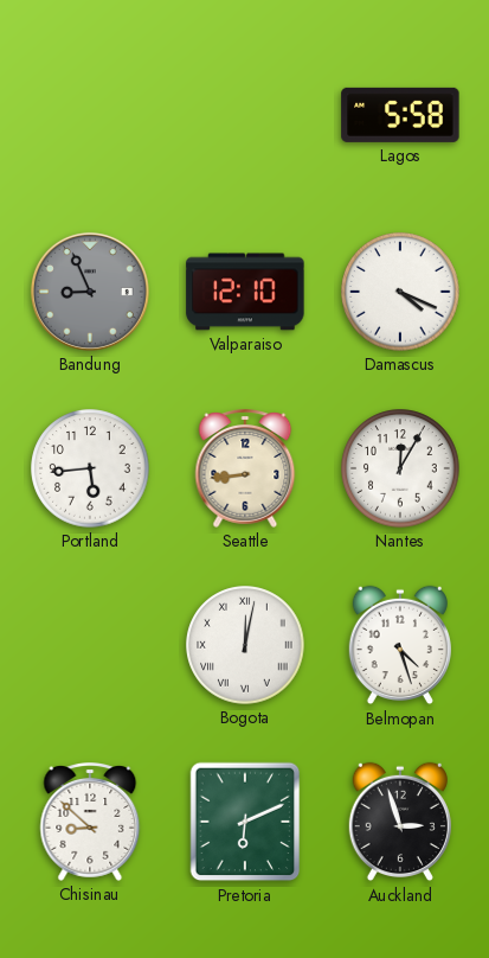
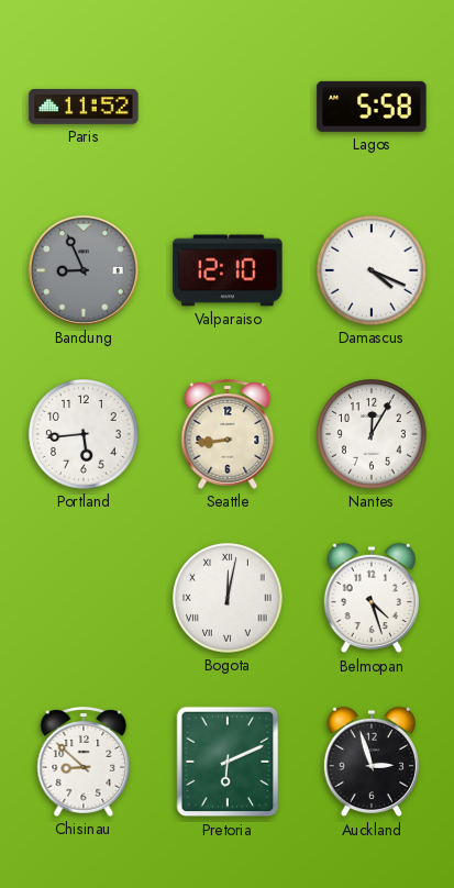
Paris: none -> 11:52 (84, 107)
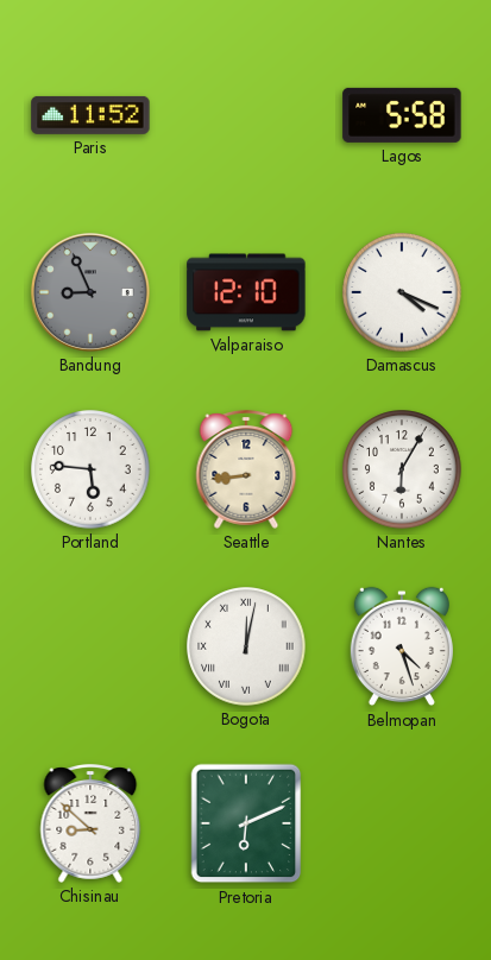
Portland: 5:44 -> 5:46 (90, 469)
Nantes: 12:05 -> 6:05 (402, 469)
Auckland: 2:57 -> none (372, 762)
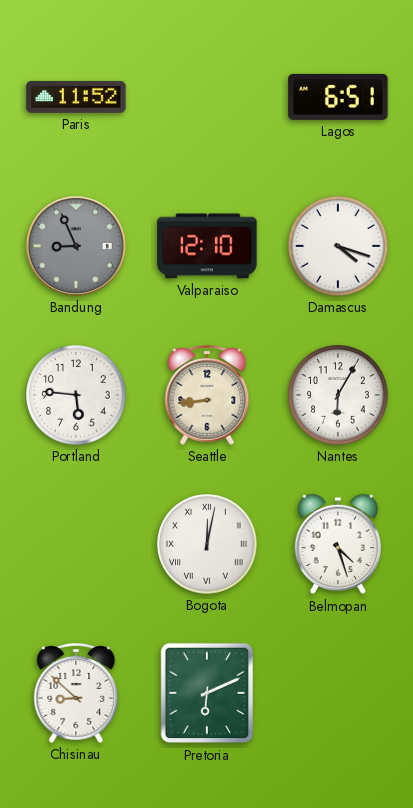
Lagos: 5:58 -> 6:51 (338, 97)
Damascus: 4:19 -> 4:18 (338, 246)
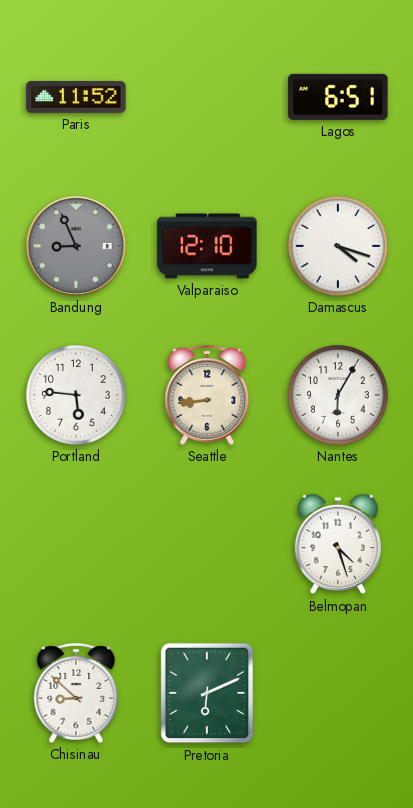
Bogota: 12:02 -> none (207, 544)
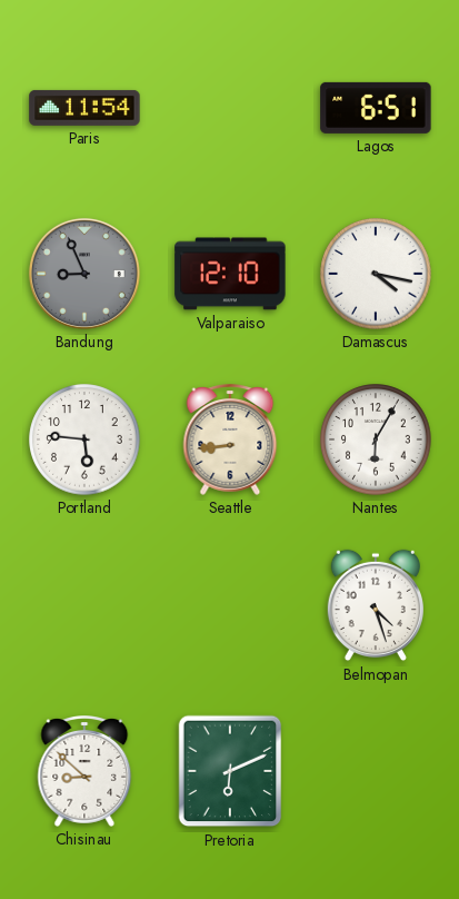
Paris: 11:52 -> 11:54 (84, 108)
Damascus: 4:18 -> 4:17 (376, 274)
